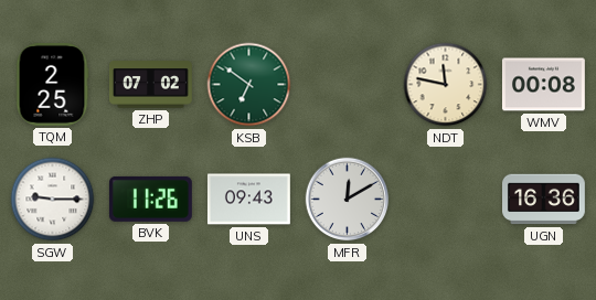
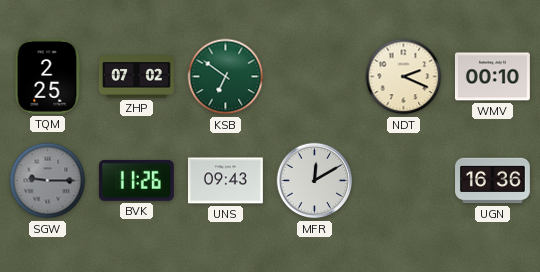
NDT: 11:47 -> 2:19 (404, 77)
WMV: 00:08 -> 00:10 (492, 77)
SGW dial: white -> grey (48, 181)
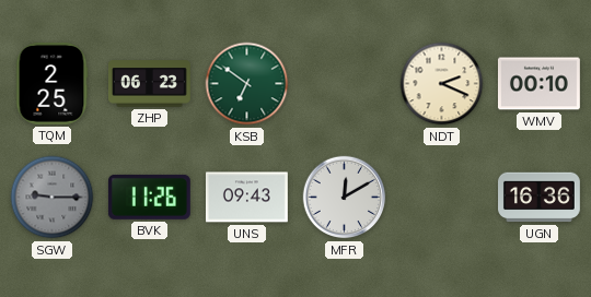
ZHP: 07:02 -> 06:23 (150, 84)
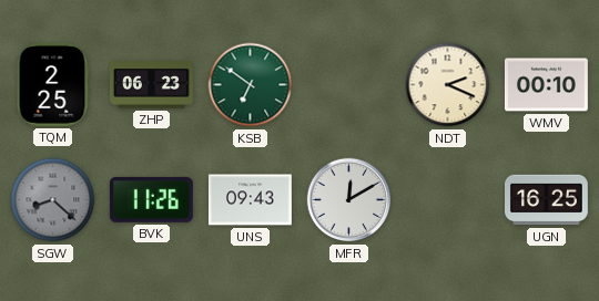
SGW: 9:15 -> 8:22 (53, 200)
UGN: 16:36 -> 16:25 (547, 200)
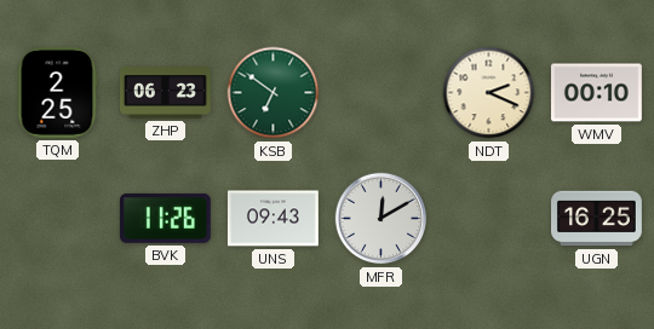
SGW: 8:22 -> none (53, 200)
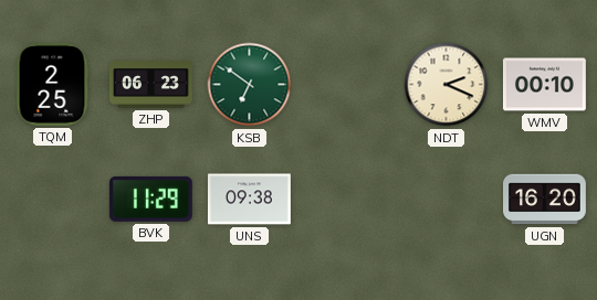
BVK: 11:26 -> 11:29 (150, 199)
UNS: 09:43 -> 09:38 (249, 200)
MFR: 12:10 -> none (381, 219)
UGN: 16:25 -> 16:20 (545, 200)
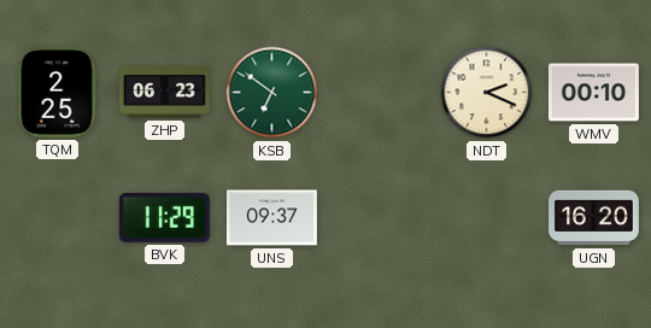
UNS: 09:38 -> 09:37 (271, 218)
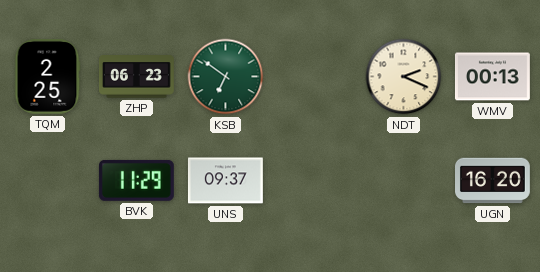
WMV: 00:10 -> 00:13 (492, 77)
